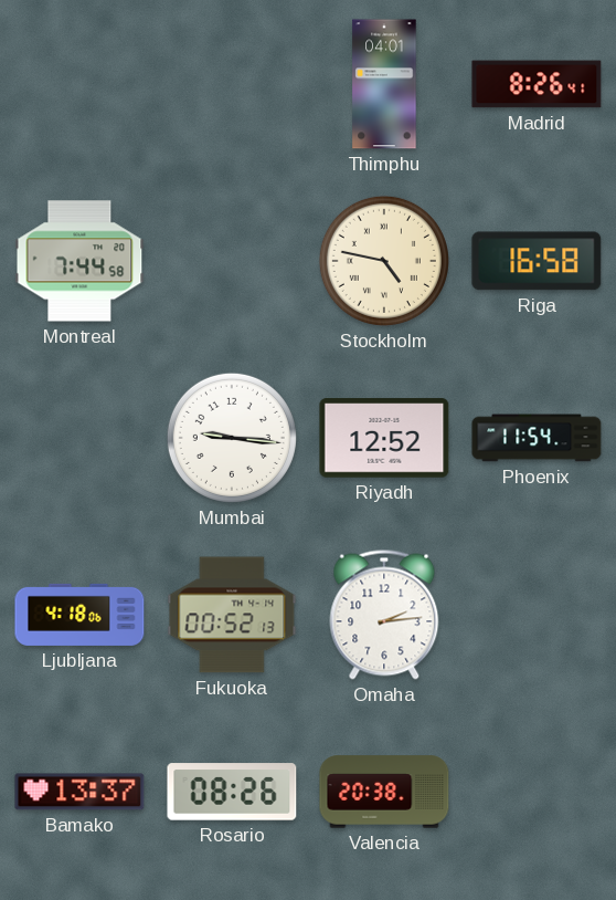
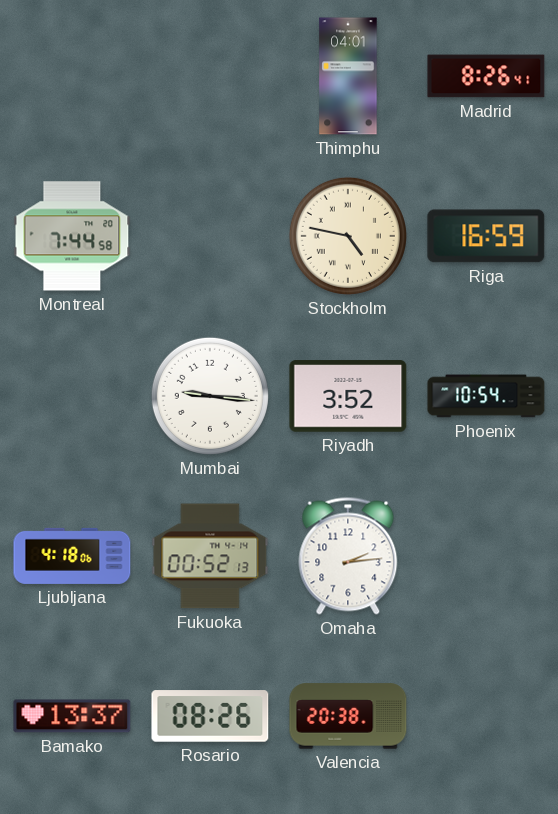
Riga: 16:58 -> 16:59 (486, 236)
Riyadh: 12:52 -> 3:52 (348, 396)
Phoenix: 11:54 -> 10:54 (486, 396)
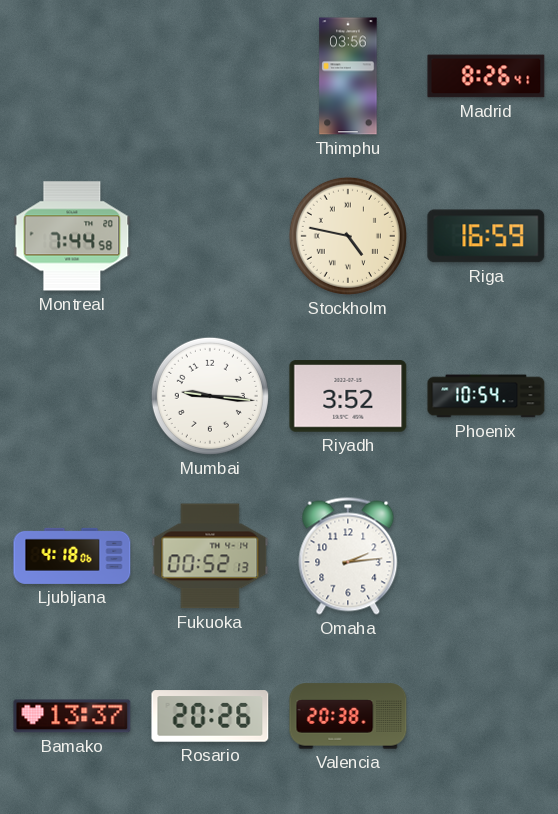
Thimphu: 04:01 -> 03:56 (348, 76)
Rosario: 08:26 -> 20:26 (210, 716)
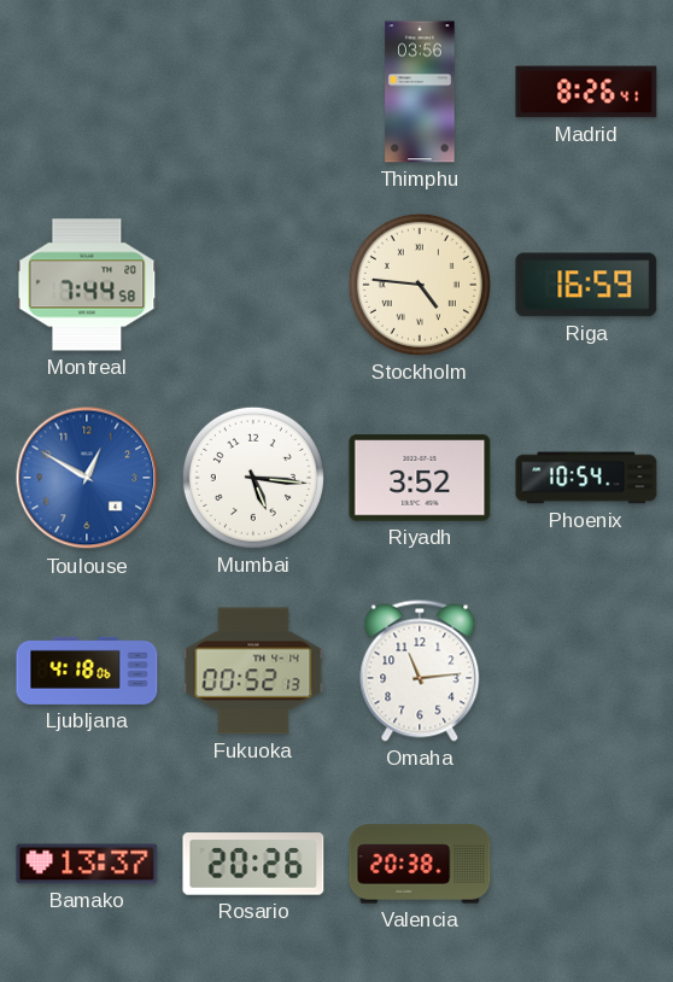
Stockholm: 4:47 -> 4:46 (420, 285)
Toulouse: none -> 12:50 (87, 478)
Mumbai: 9:16 -> 5:16 (253, 478)
Omaha: 2:14 -> 11:14 (420, 671)
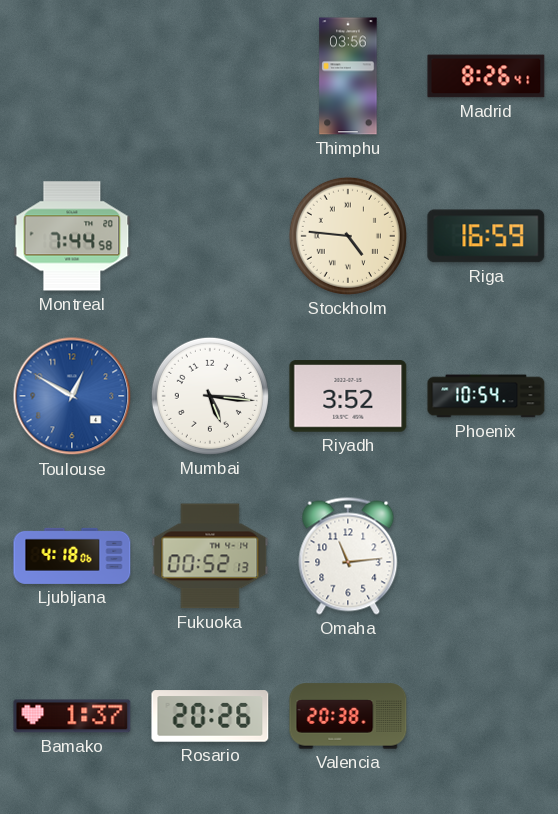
Bamako: 13:37 -> 1:37 (72, 716)
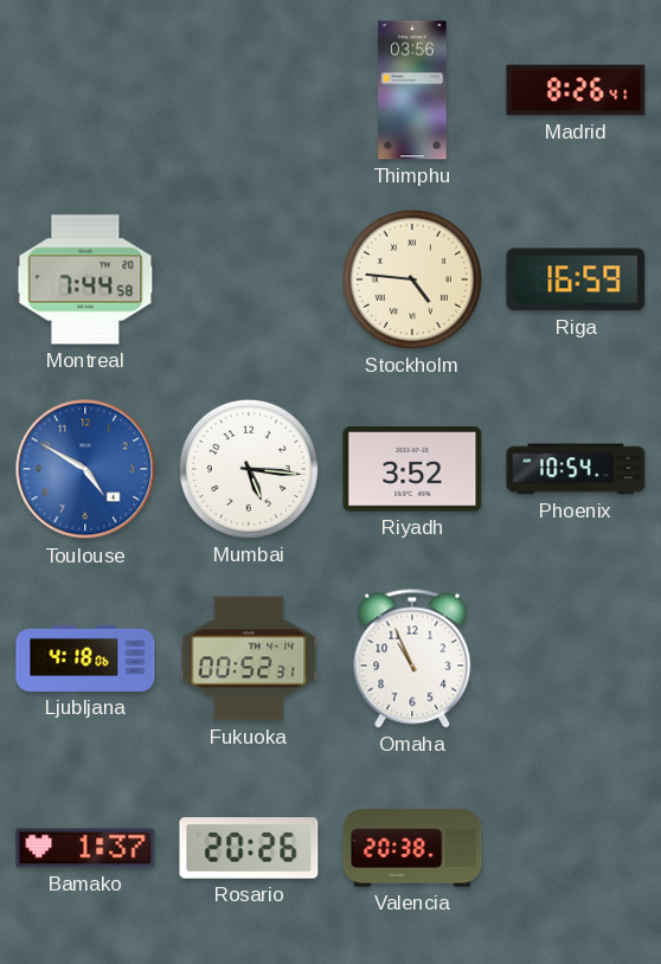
Toulouse: 12:50 -> 4:50 (85, 469)
Fukuoka: 00:52:13 -> 00:52:31 (249, 658)
Omaha: 11:14 -> 10:56 (412, 658)
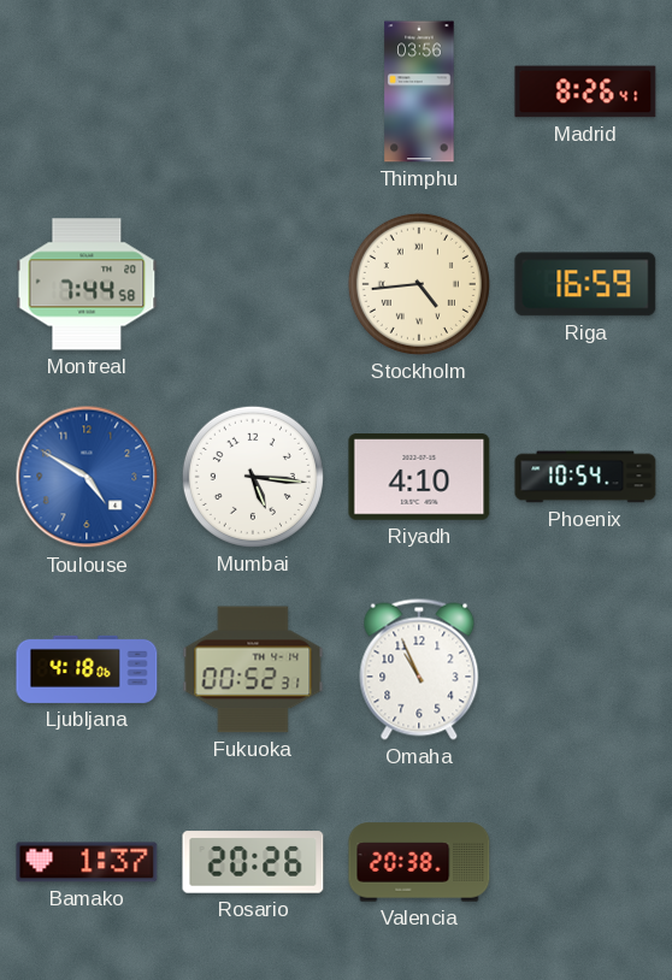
Stockholm: 4:46 -> 4:44 (419, 284)
Riyadh: 3:52 -> 4:10 (419, 477)
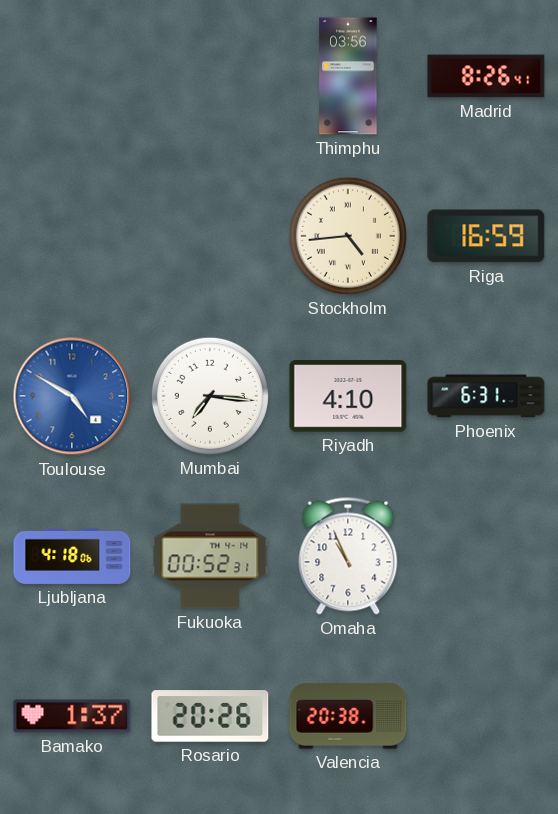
Montreal: 7:44 -> none (87, 284)
Mumbai: 5:16 -> 7:16 (210, 396)
Phoenix: 10:54 -> 6:31 (486, 396)
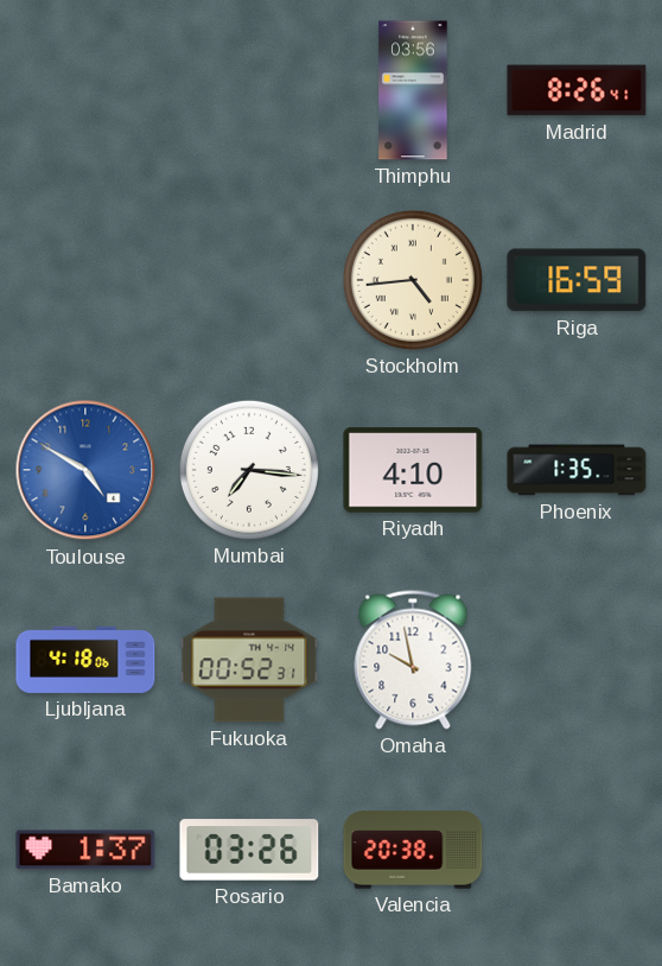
Phoenix: 6:31 -> 1:35 (577, 470)
Omaha: 10:56 -> 9:58 (413, 660)
Rosario: 20:26 -> 03:26 (249, 850)
